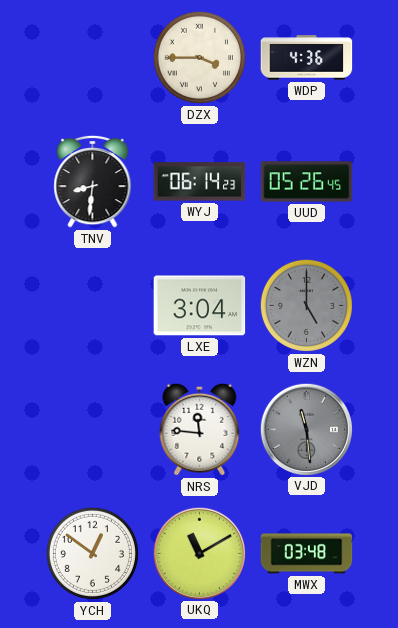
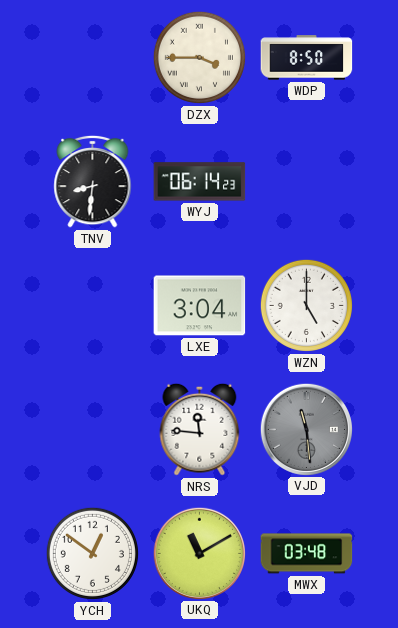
WDP: 4:36 -> 8:50 (307, 58)
UUD: 05:26 -> none (307, 182)
WZN dial: grey -> white (306, 305)
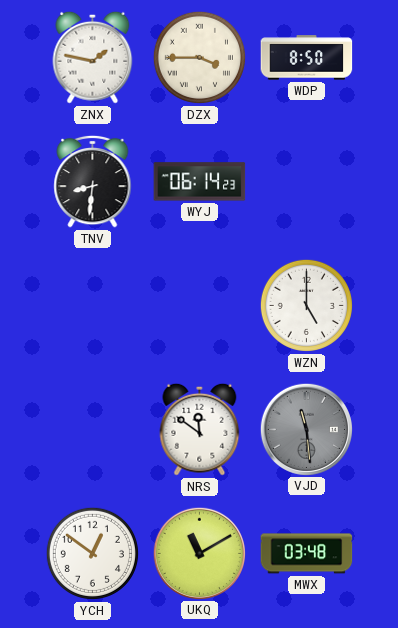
ZNX: none -> 1:47 (93, 57)
LXE: 3:04 -> none (200, 306)
NRS: 11:46 -> 11:51 (200, 429)
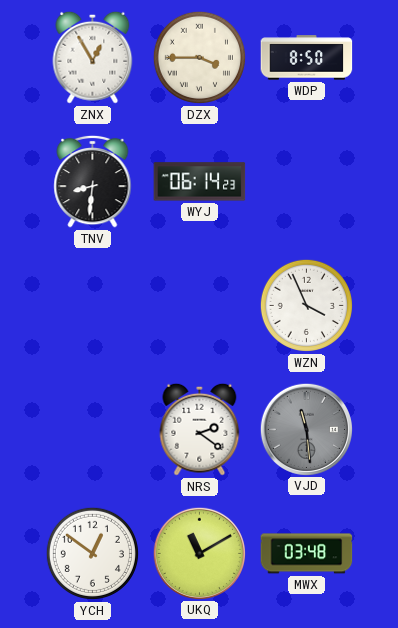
ZNX: 1:47 -> 12:55 (93, 57)
WZN: 5:00 -> 3:56 (306, 305)
NRS: 11:51 -> 2:21 (200, 429)
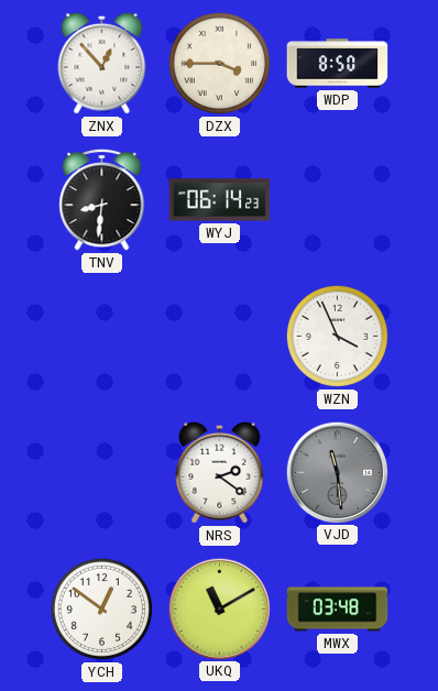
ZNX: 12:55 -> 12:53 (102, 63)
